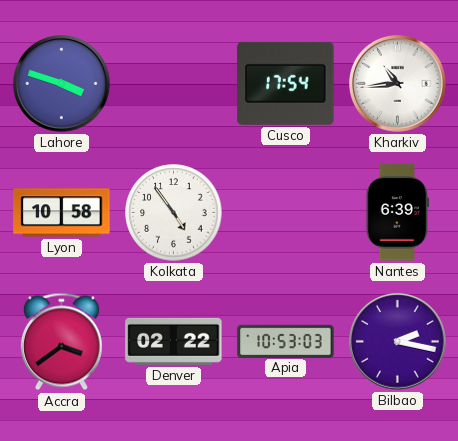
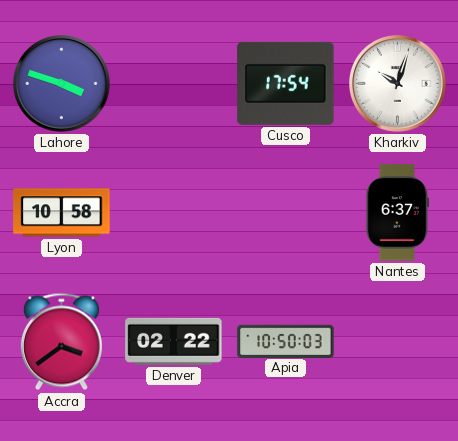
Kharkiv: 10:44 -> 10:03 (398, 84)
Kolkata: 4:54 -> none (174, 213)
Nantes: 6:39 -> 6:37 (398, 213)
Apia: 10:53 -> 10:50 (286, 341)
Bilbao: 2:17 -> none (398, 342)
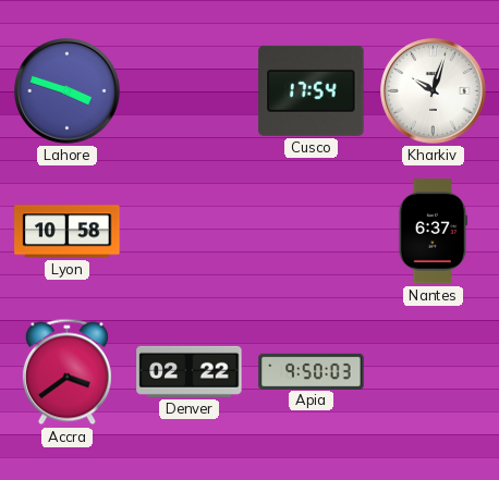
Apia: 10:50 -> 9:50 (312, 371)
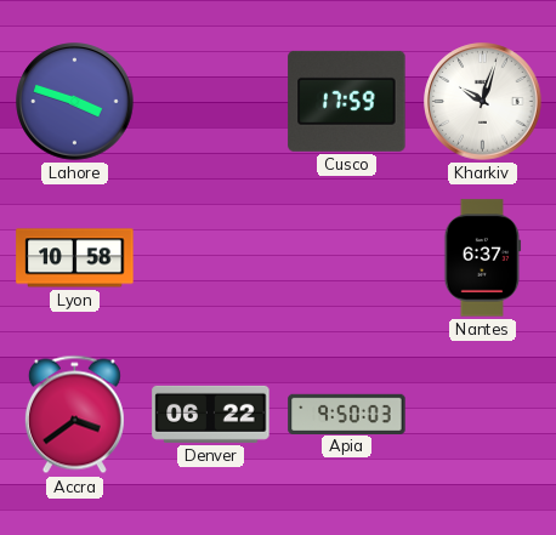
Cusco: 17:54 -> 17:59 (347, 101)
Denver: 02:22 -> 06:22 (211, 414)
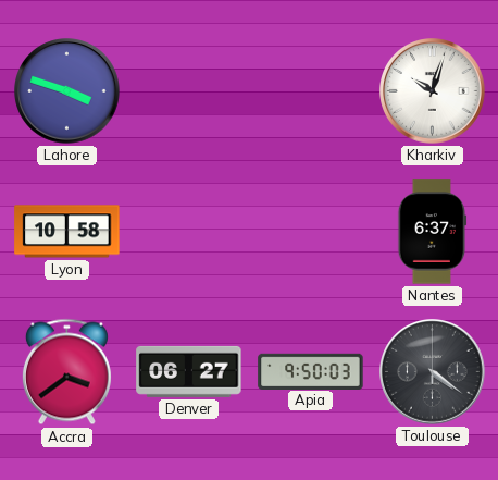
Cusco: 17:59 -> none (347, 101)
Denver: 06:22 -> 06:27 (189, 371)
Toulouse: none -> 4:21 (433, 372)
